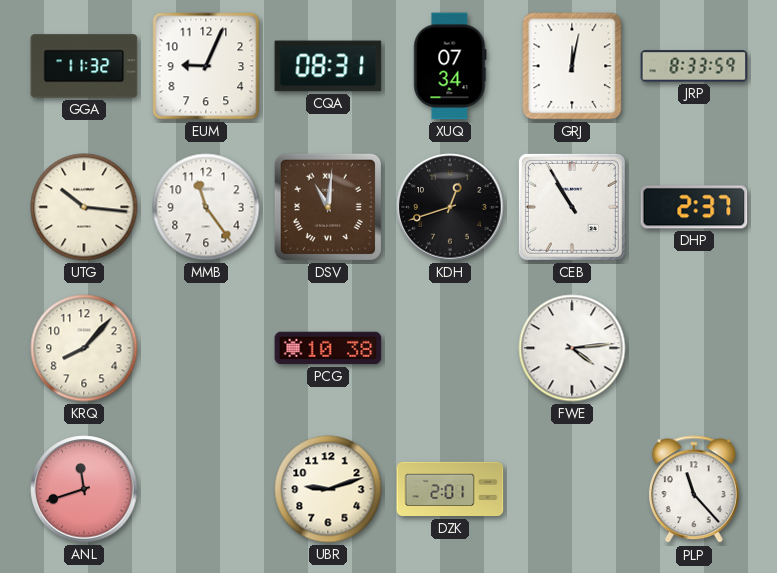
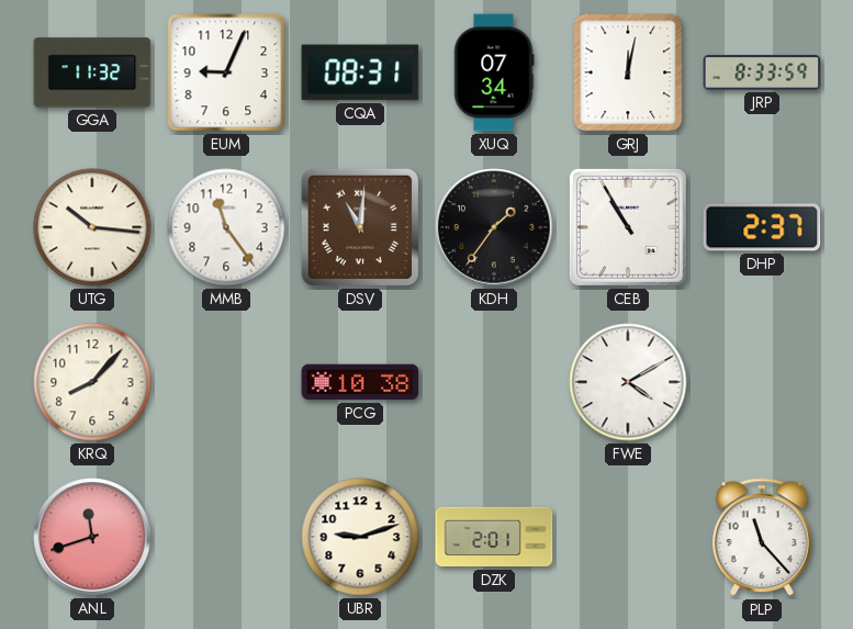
KDH: 12:42 -> 1:36 (494, 227)
FWE: 4:14 -> 4:10 (628, 382)
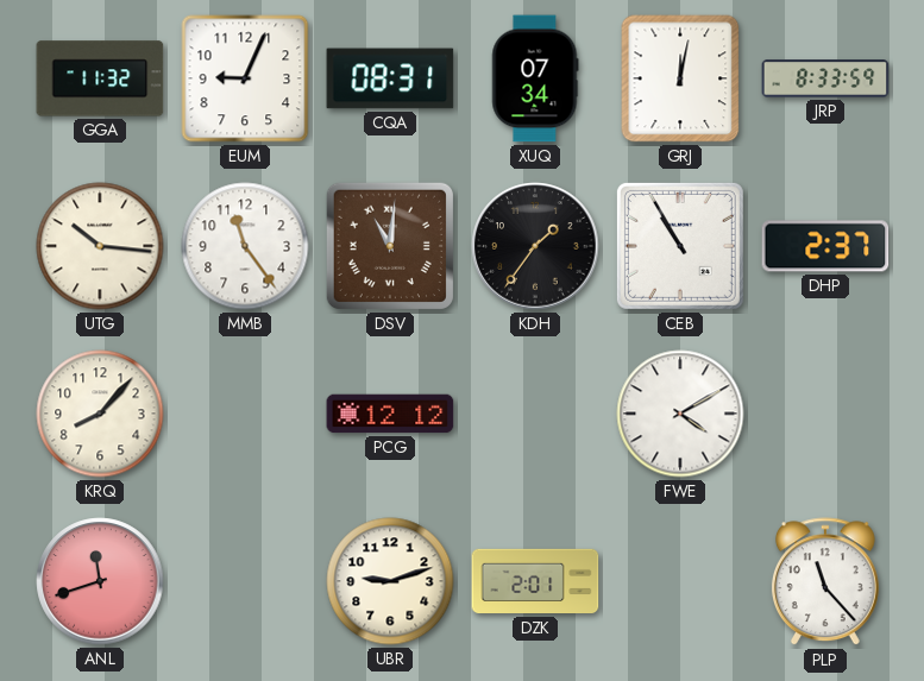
PCG: 10:38 -> 12:12 (390, 414)
